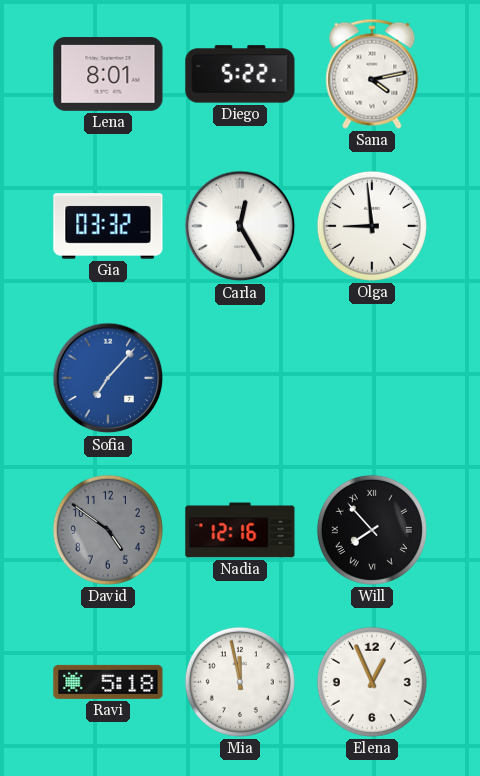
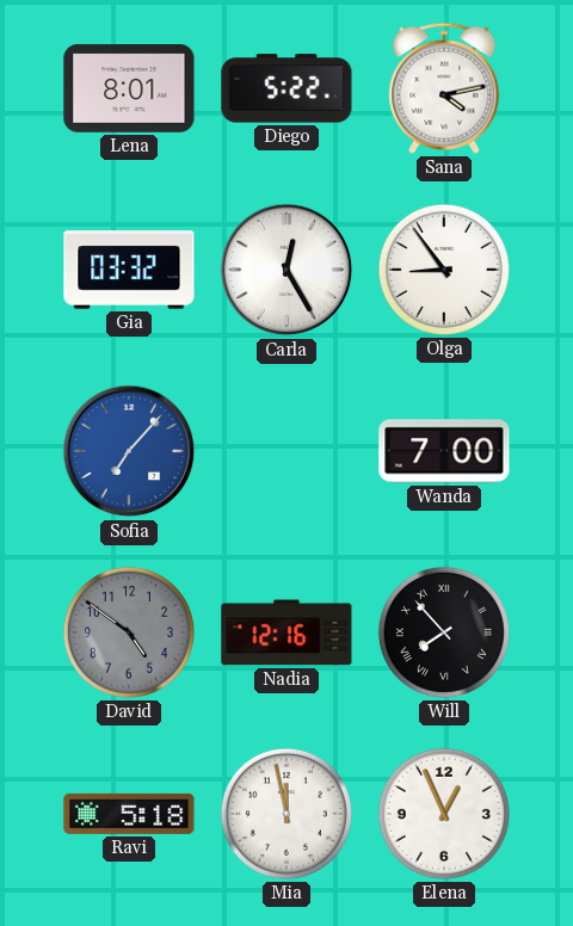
Olga: 8:59 -> 8:54 (444, 270)
Wanda: none -> 7:00 (444, 451)
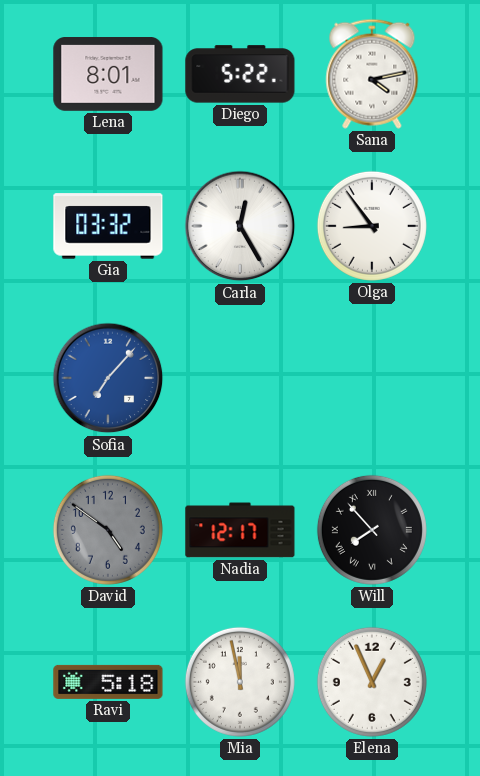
Wanda: 7:00 -> none (444, 451)
Nadia: 12:16 -> 12:17 (240, 530)
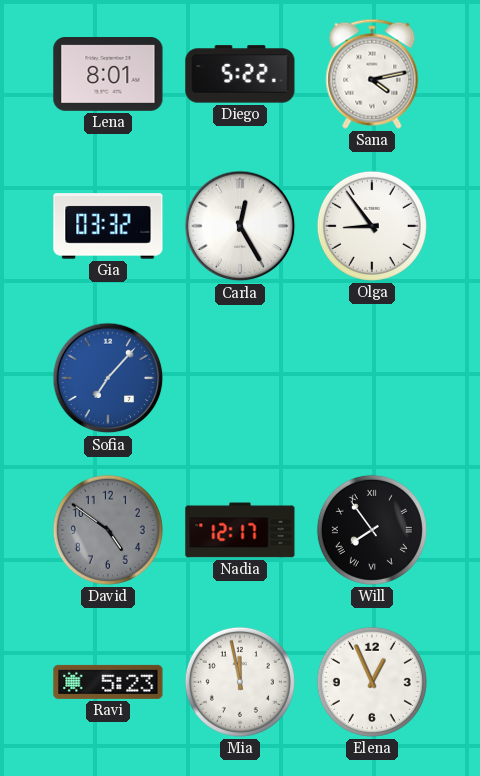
Will: 7:53 -> 7:54 (372, 530)
Ravi: 5:18 -> 5:23 (108, 682)
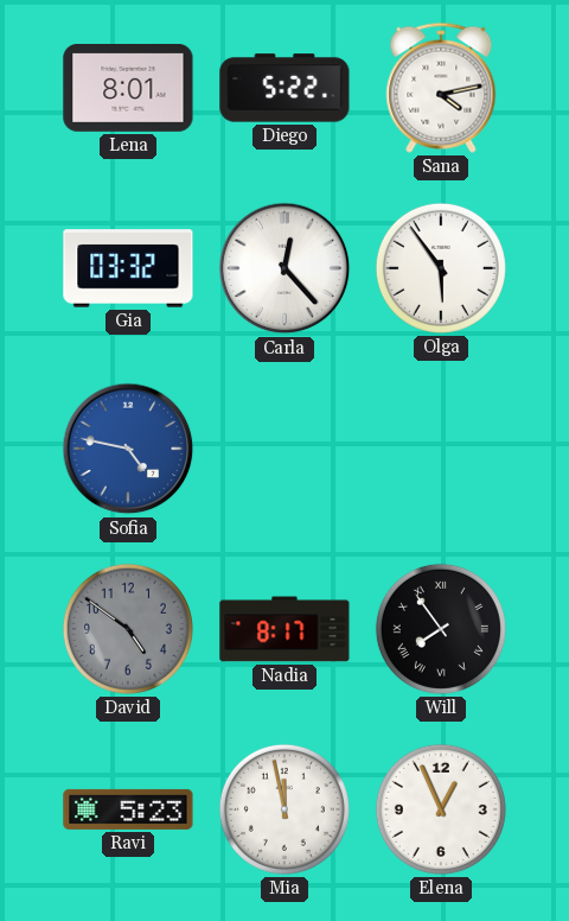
Carla: 12:25 -> 12:23 (284, 268)
Olga: 8:54 -> 5:54 (441, 268)
Sofia: 7:07 -> 4:47 (128, 449)
Nadia: 12:17 -> 8:17 (284, 629)
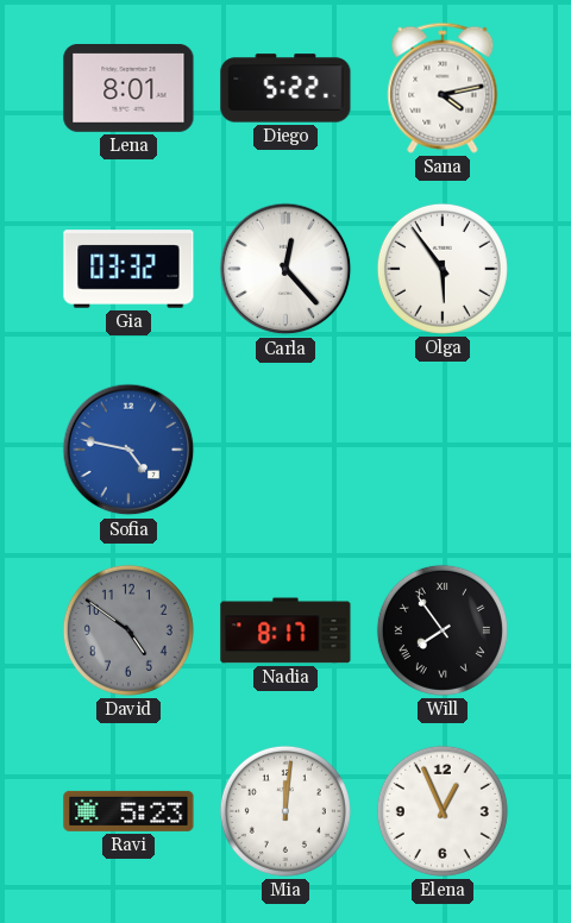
Mia: 11:58 -> 12:01 (285, 811)
